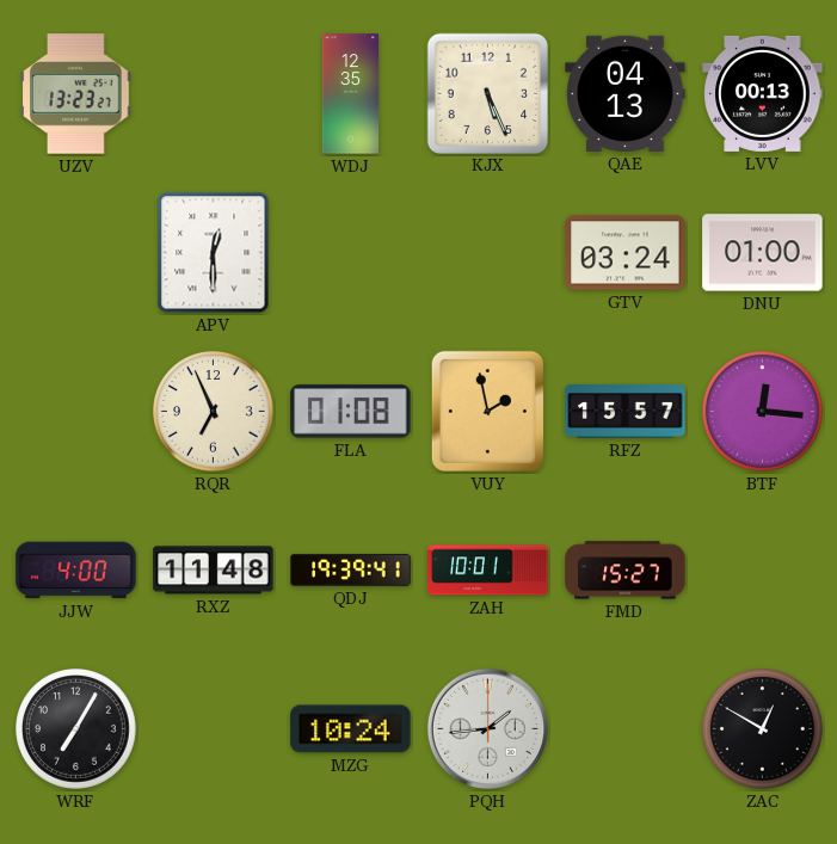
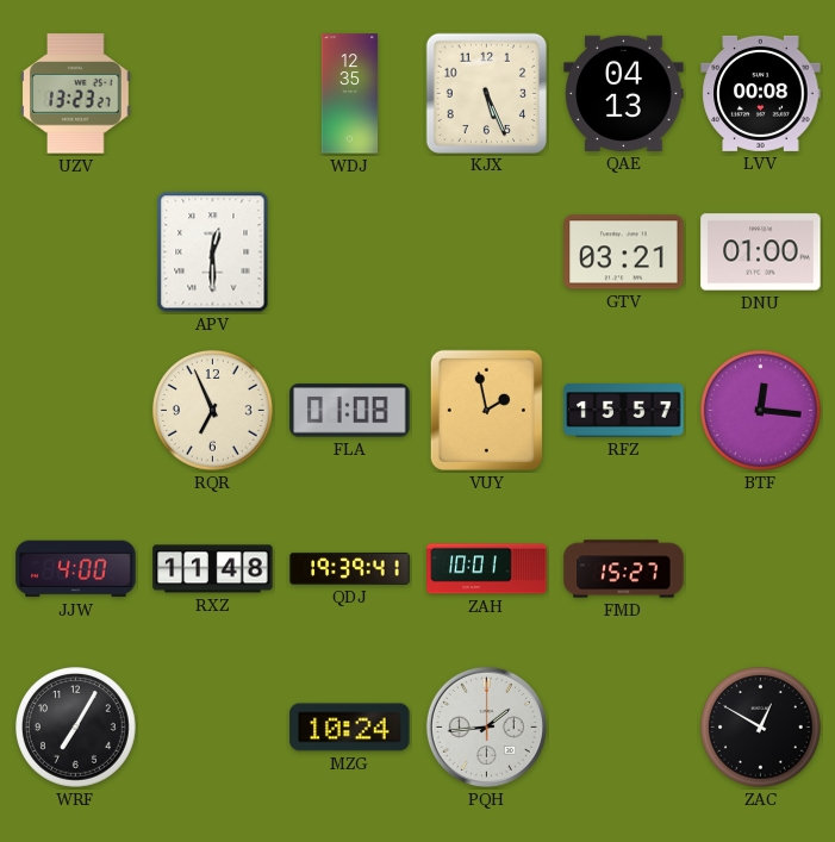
LVV: 00:13 -> 00:08 (761, 93)
GTV: 03:24 -> 03:21 (624, 252)
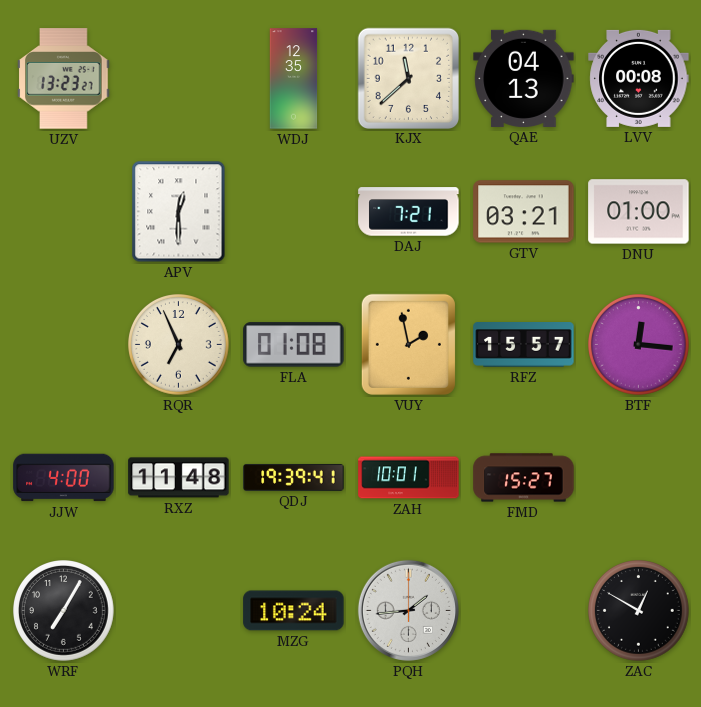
KJX: 5:26 -> 11:38 (408, 78)
DAJ: none -> 7:21 (409, 212)
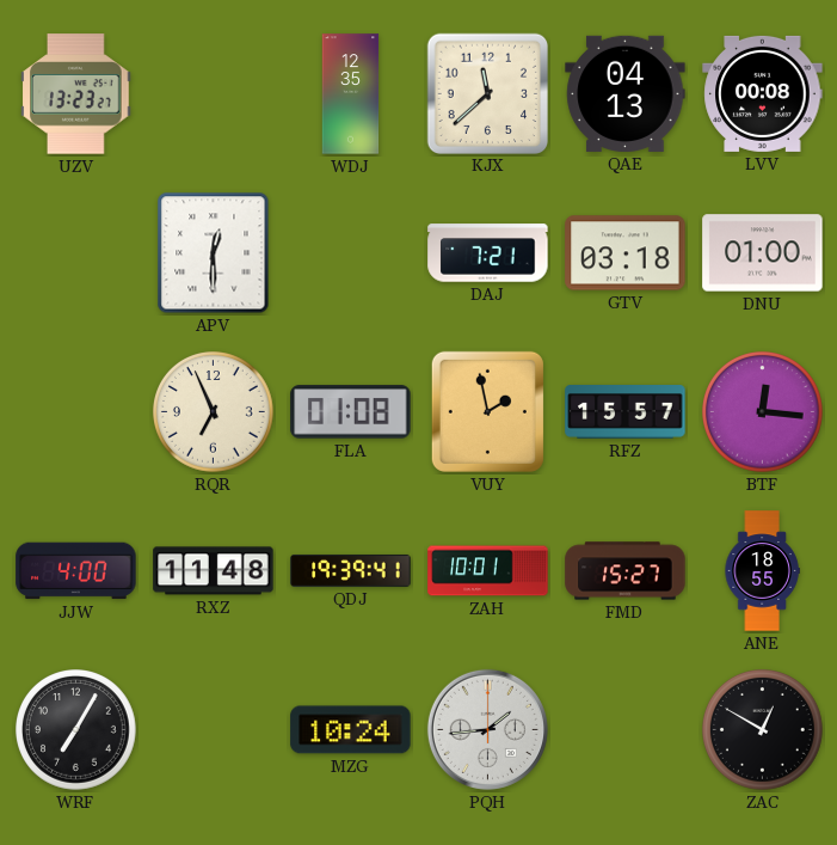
GTV: 03:21 -> 03:18 (626, 253)
ANE: none -> 18:55 (762, 571)
